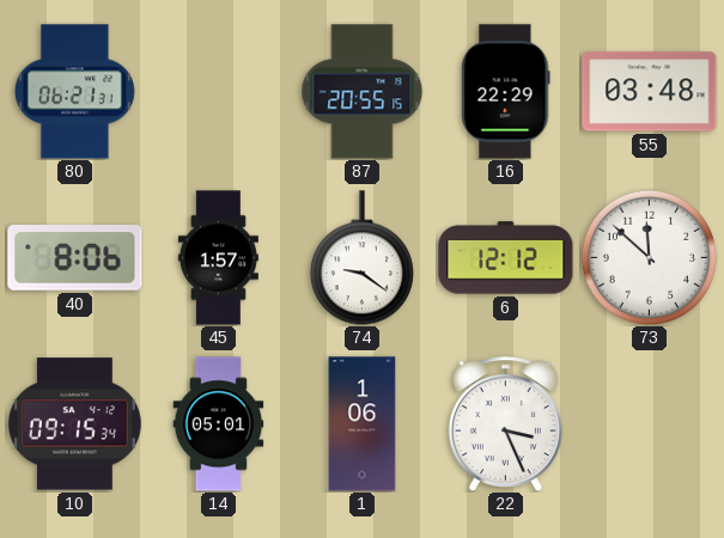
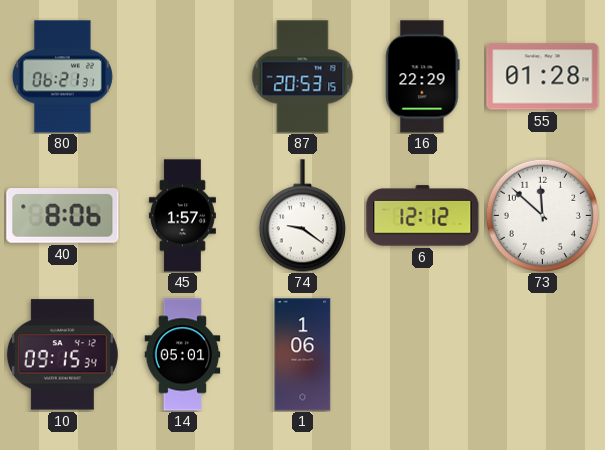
87: 20:55 -> 20:53 (303, 77)
55: 03:48 -> 01:28 (543, 77)
22: 3:26 -> none (505, 423)
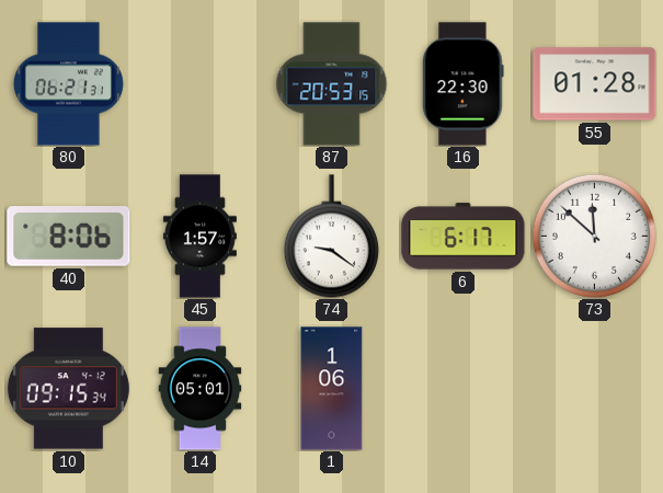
16: 22:29 -> 22:30 (464, 84)
6: 12:12 -> 6:17 (464, 237)
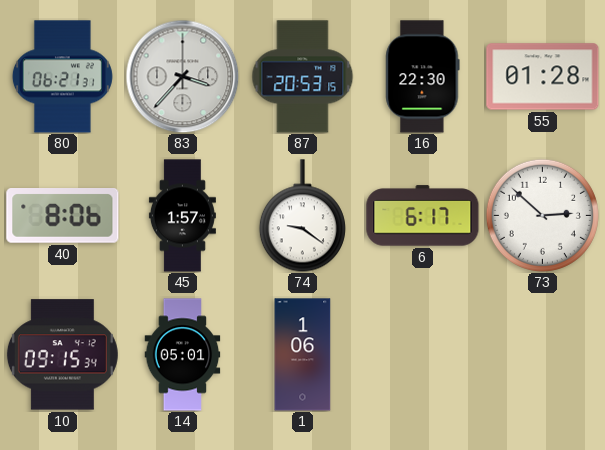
83: none -> 3:37 (182, 76)
73: 11:52 -> 2:52 (542, 215)
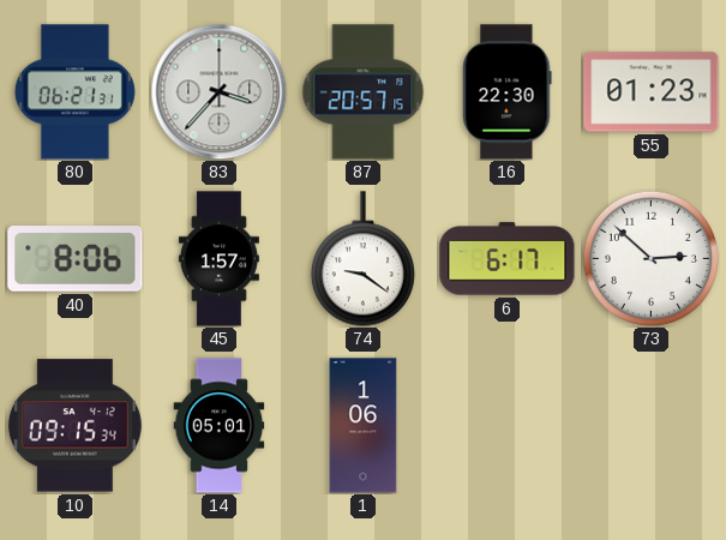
87: 20:53 -> 20:57 (364, 92)
55: 01:28 -> 01:23 (652, 92)
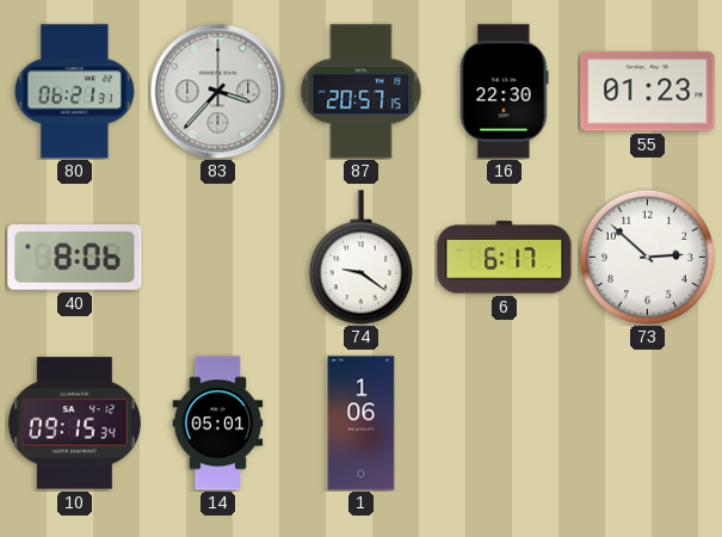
45: 1:57 -> none (218, 259)
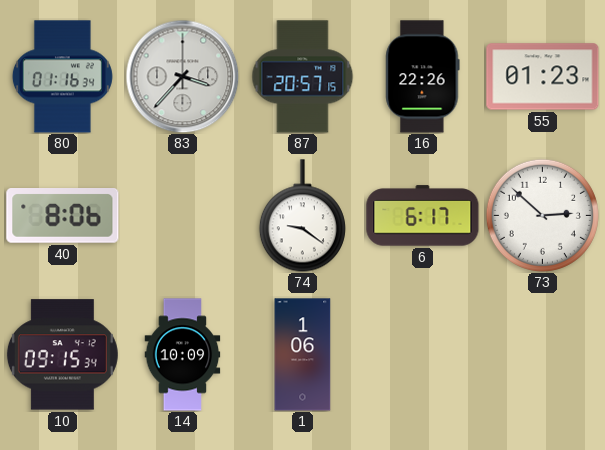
80: 06:21 -> 01:16 (62, 77)
16: 22:30 -> 22:26 (423, 77)
14: 05:01 -> 10:09 (183, 355)
